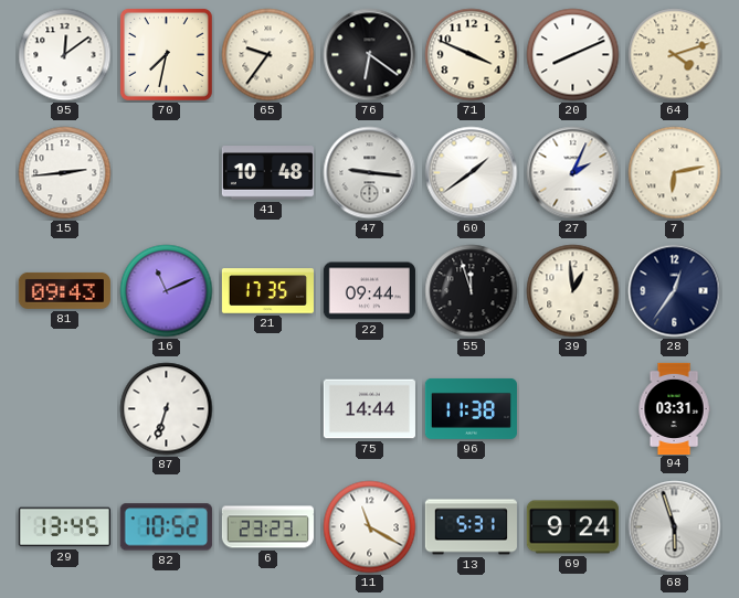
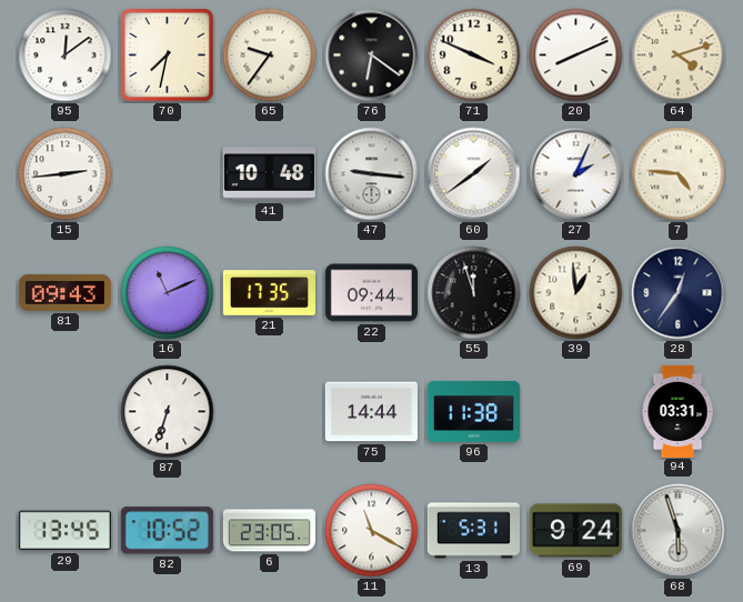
7: 6:13 -> 4:46 (679, 174)
6: 23:23 -> 23:05 (269, 531)
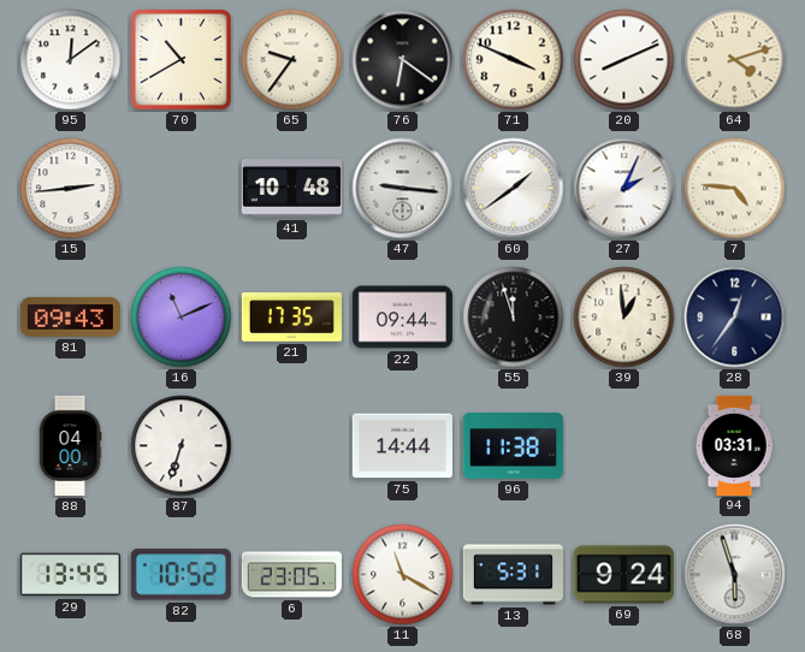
70: 7:32 -> 10:40 (180, 59)
88: none -> 04:00 (70, 445)
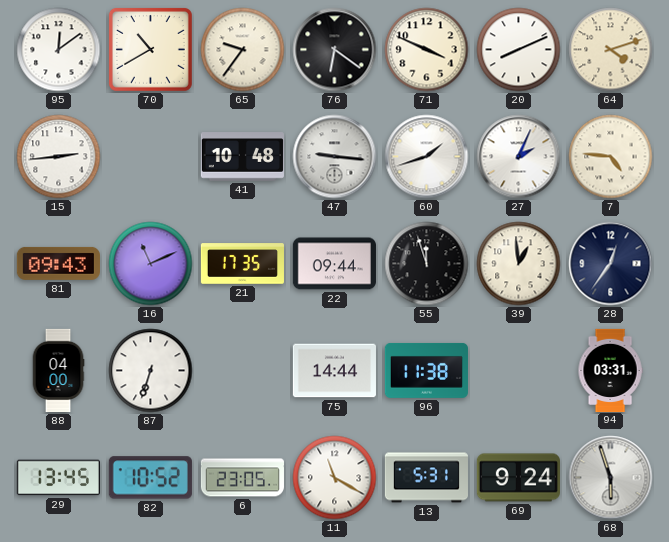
60: 1:39 -> 1:42 (427, 157)
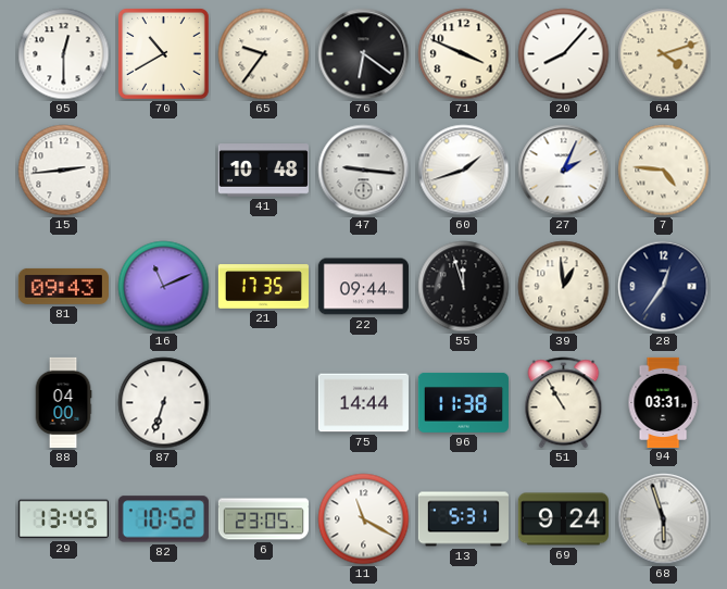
95: 12:09 -> 12:30 (64, 54)
20: 8:11 -> 8:07 (564, 54)
51: none -> 10:55 (564, 403)
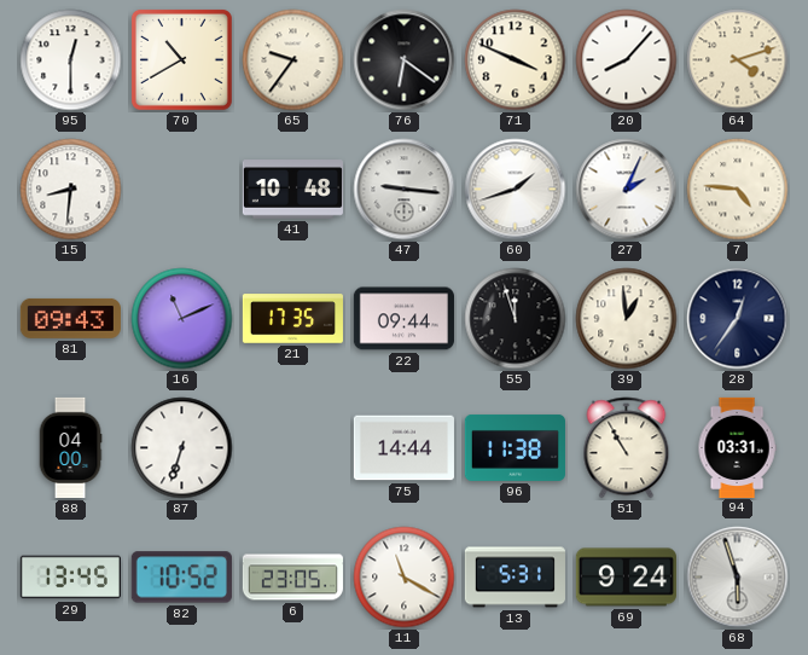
15: 2:44 -> 8:31 (71, 190)
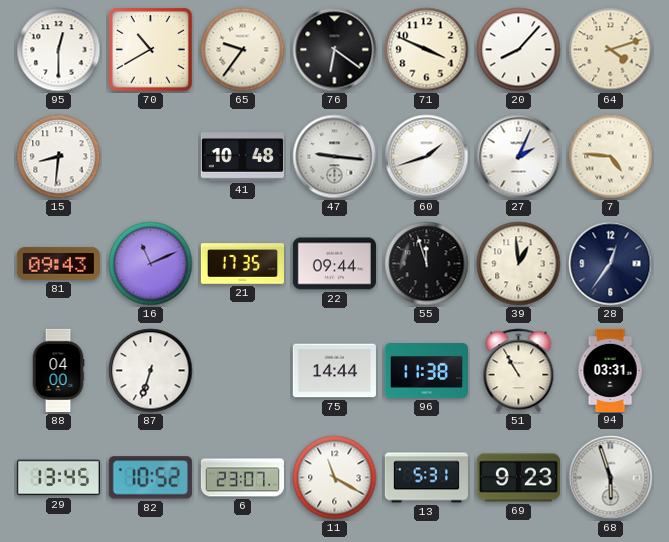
6: 23:05 -> 23:07 (242, 478)
69: 9:24 -> 9:23 (518, 478)
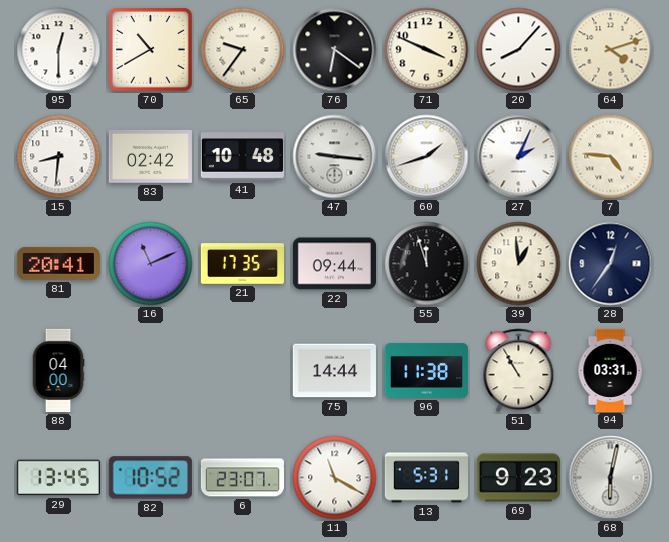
83: none -> 02:42 (150, 157)
81: 09:43 -> 20:41 (58, 263)
87: 6:33 -> none (151, 371)
68: 5:57 -> 6:02 (611, 478)
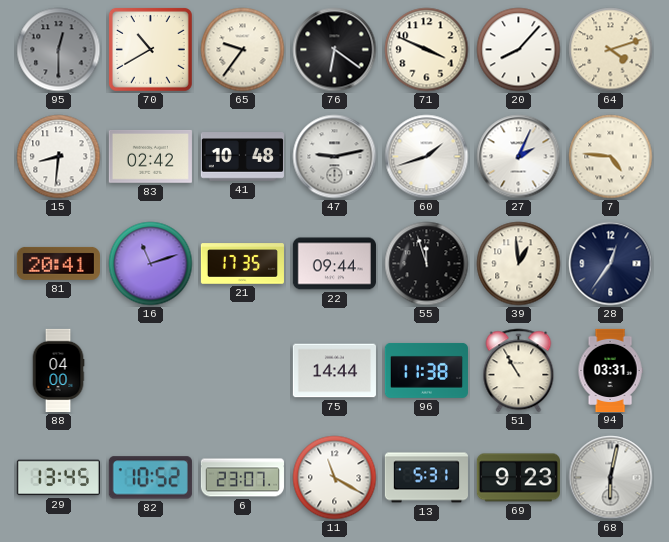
95 dial: white -> grey (59, 50)
47: 9:16 -> 9:13 (335, 157)
16: 11:11 -> 11:12 (151, 264)
